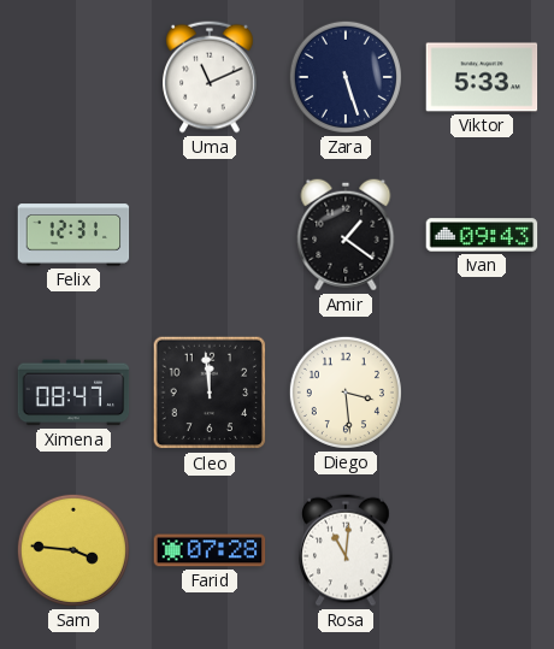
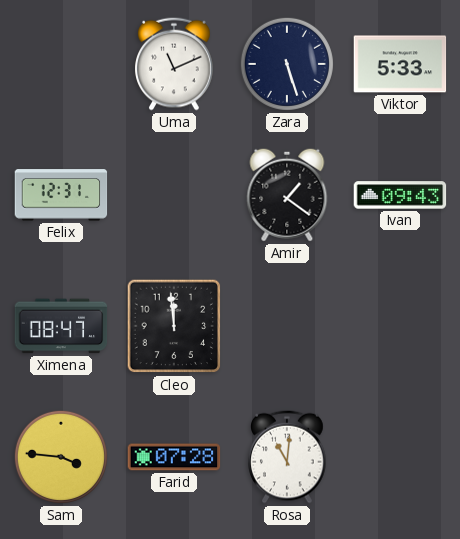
Diego: 3:29 -> none (346, 393)
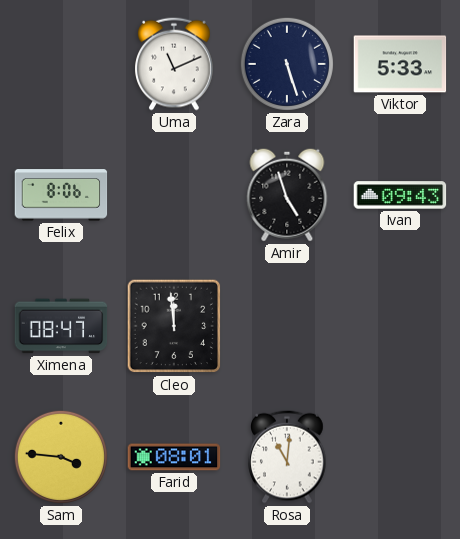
Felix: 12:31 -> 8:06 (61, 195)
Amir: 1:21 -> 4:57 (287, 195)
Farid: 07:28 -> 08:01 (174, 457)
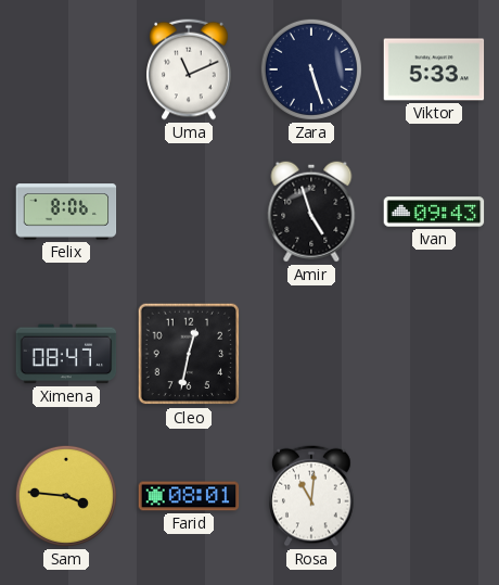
Cleo: 11:59 -> 12:32 (189, 354)
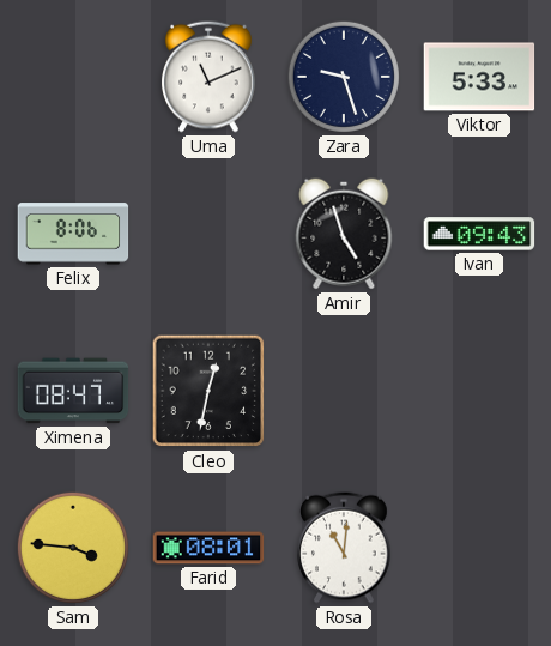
Zara: 5:27 -> 9:27 (344, 77)
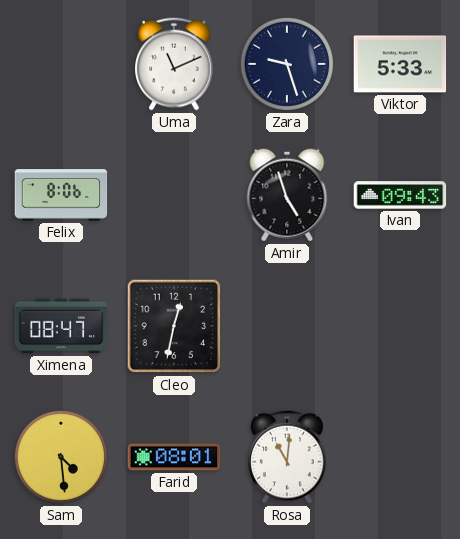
Sam: 3:46 -> 4:29 (61, 457)
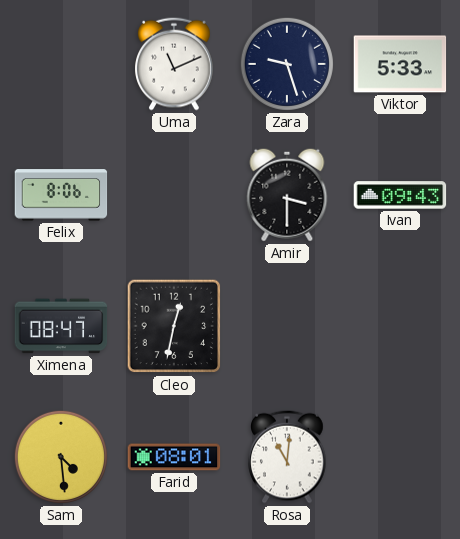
Amir: 4:57 -> 3:30 (287, 195)
